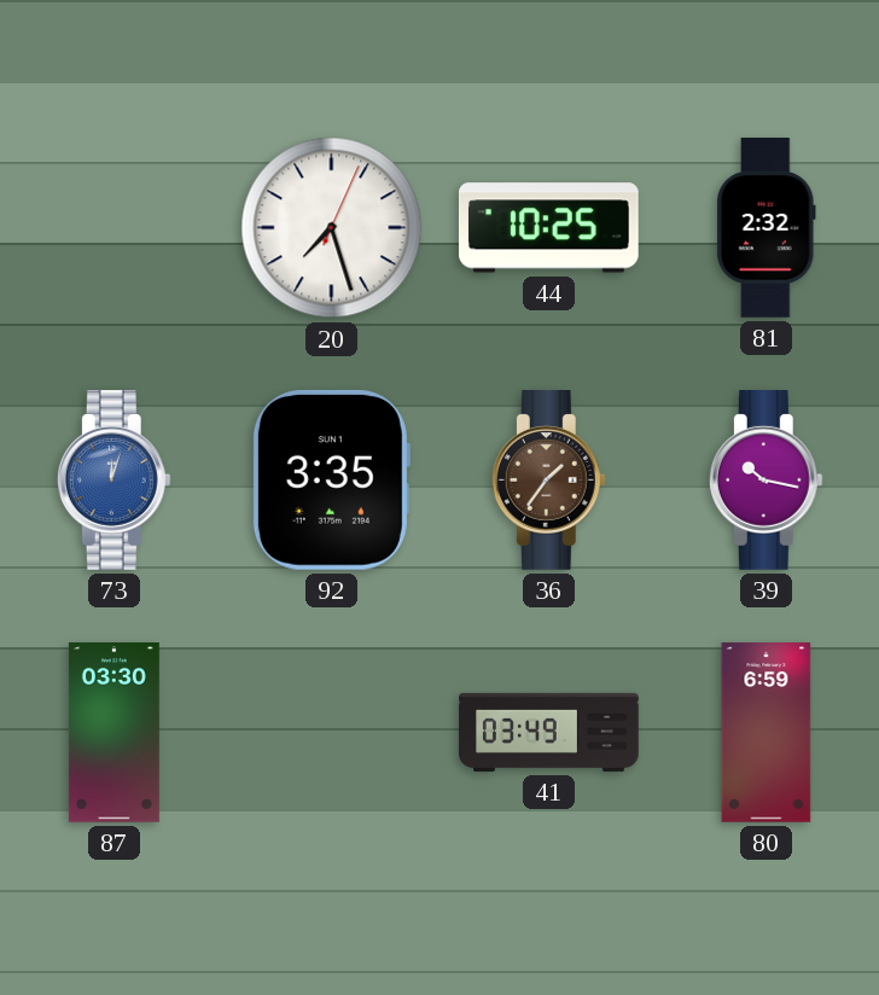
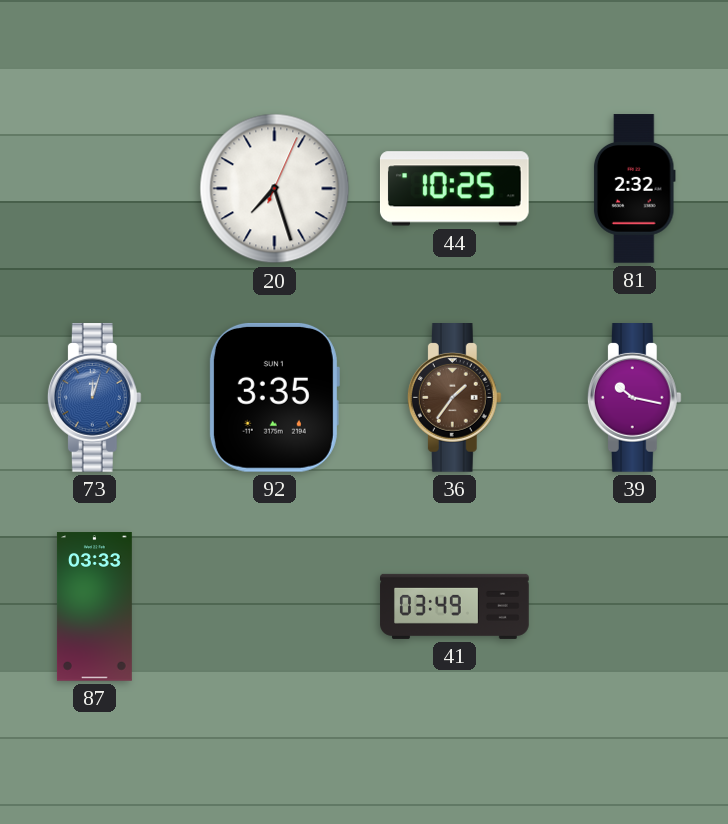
87: 03:30 -> 03:33 (94, 607)
80: 6:59 -> none (767, 733)
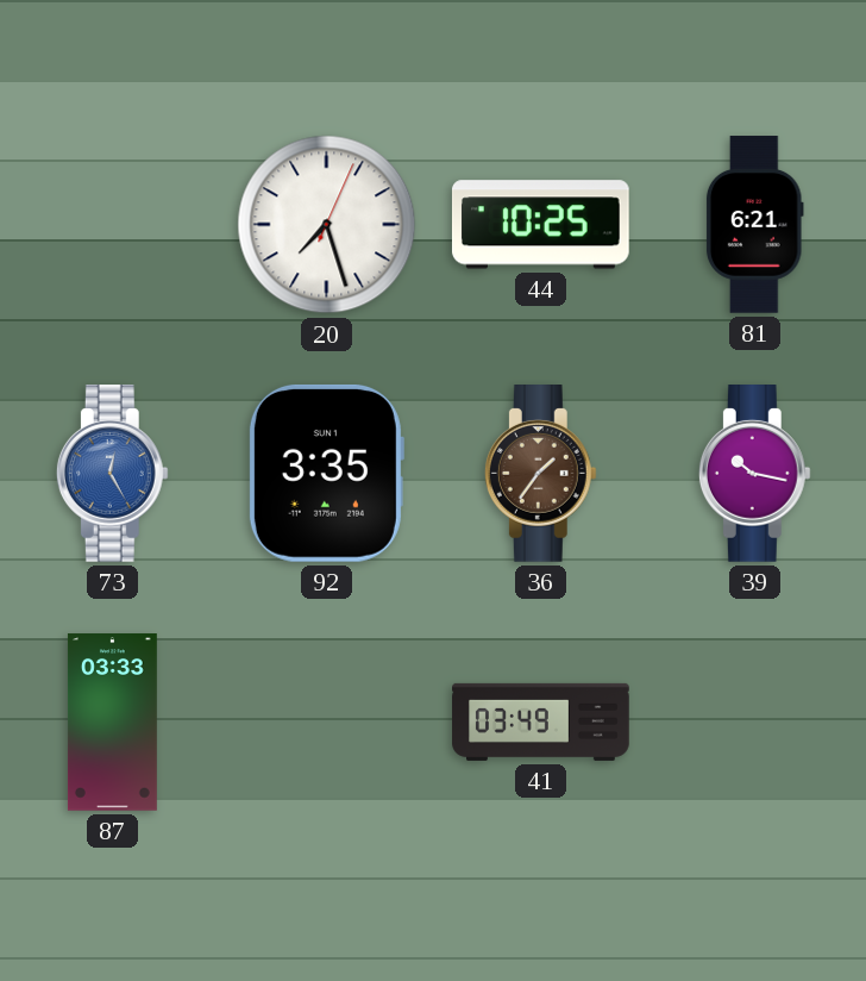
81: 2:32 -> 6:21 (754, 225)
73: 12:03 -> 12:25 (112, 474)
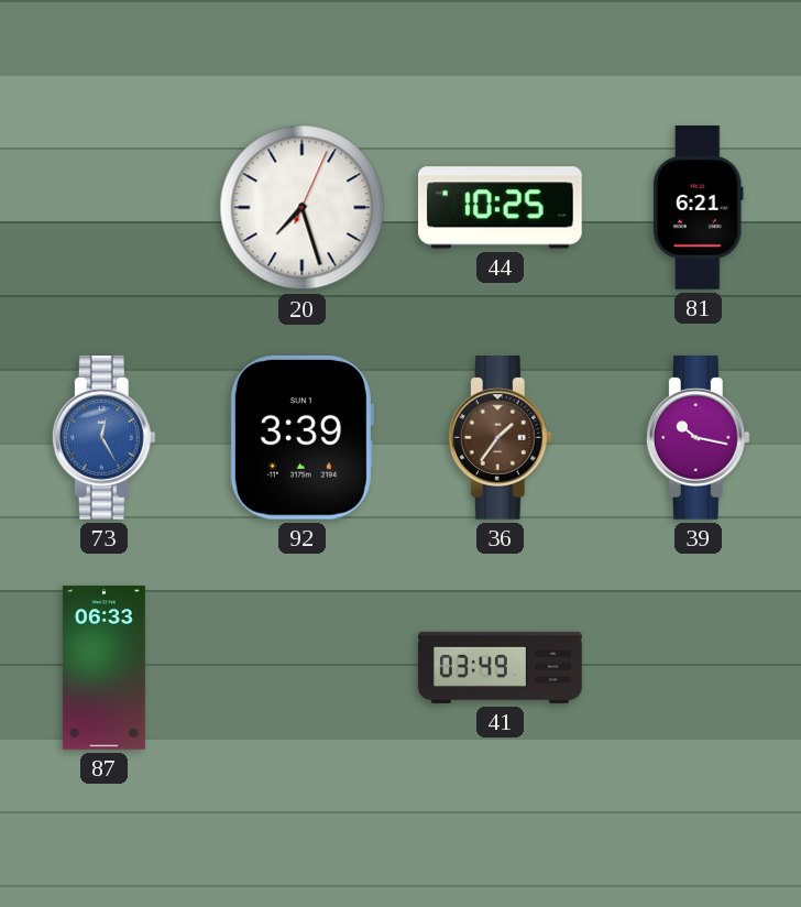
92: 3:35 -> 3:39 (301, 437)
87: 03:33 -> 06:33 (103, 668)
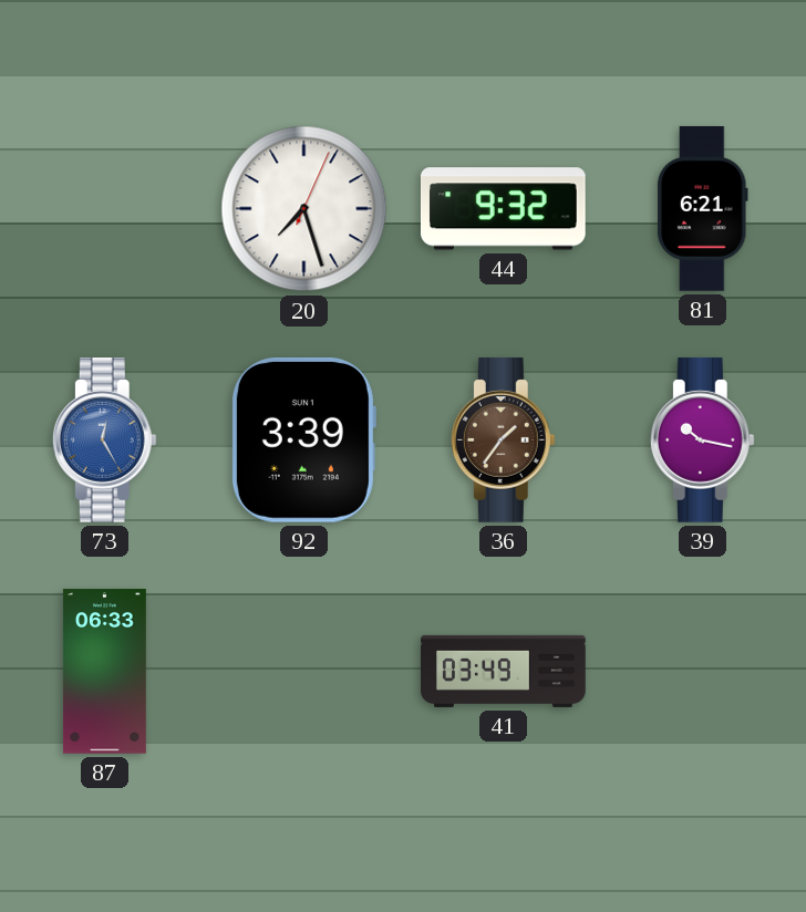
44: 10:25 -> 9:32 (503, 209)
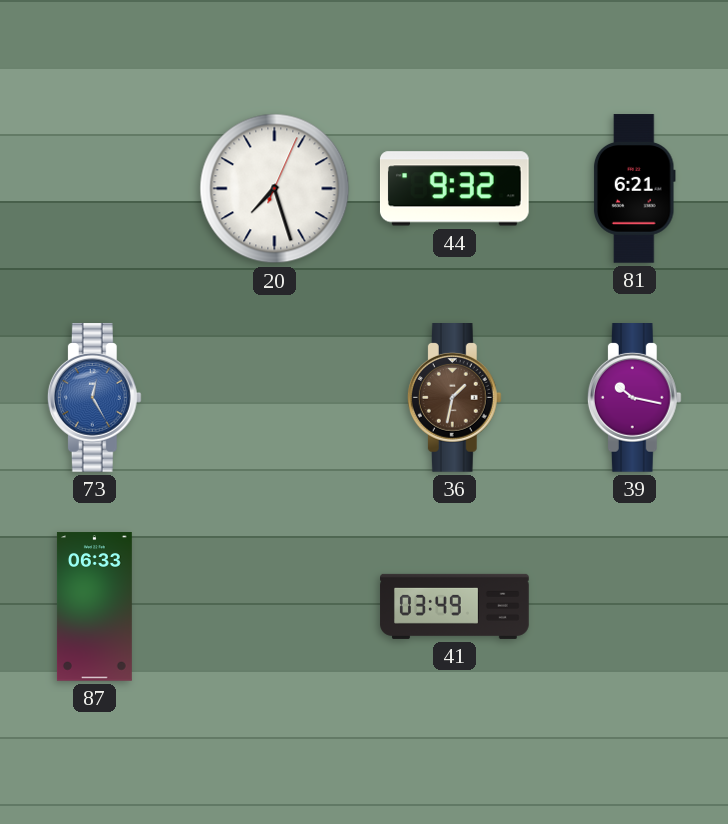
92: 3:39 -> none (303, 439)
36: 1:36 -> 1:32 (454, 398)
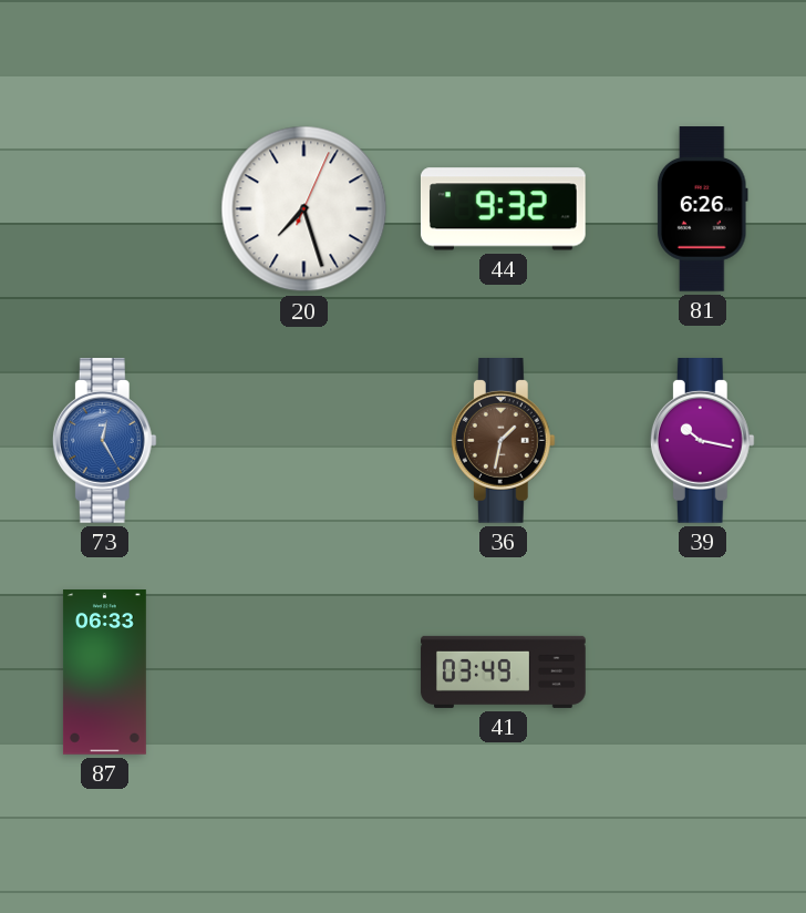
81: 6:21 -> 6:26 (702, 209)
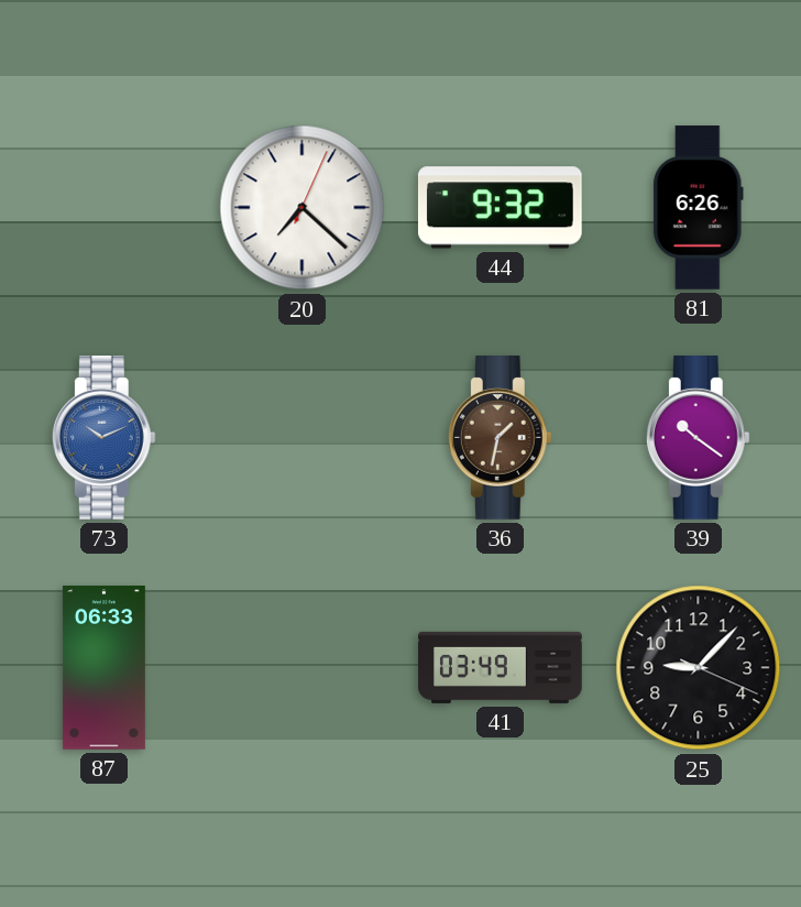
20: 7:27 -> 7:22 (303, 208)
73: 12:25 -> 10:11 (103, 438)
39: 10:17 -> 10:21 (698, 438)
25: none -> 9:07 (699, 668)
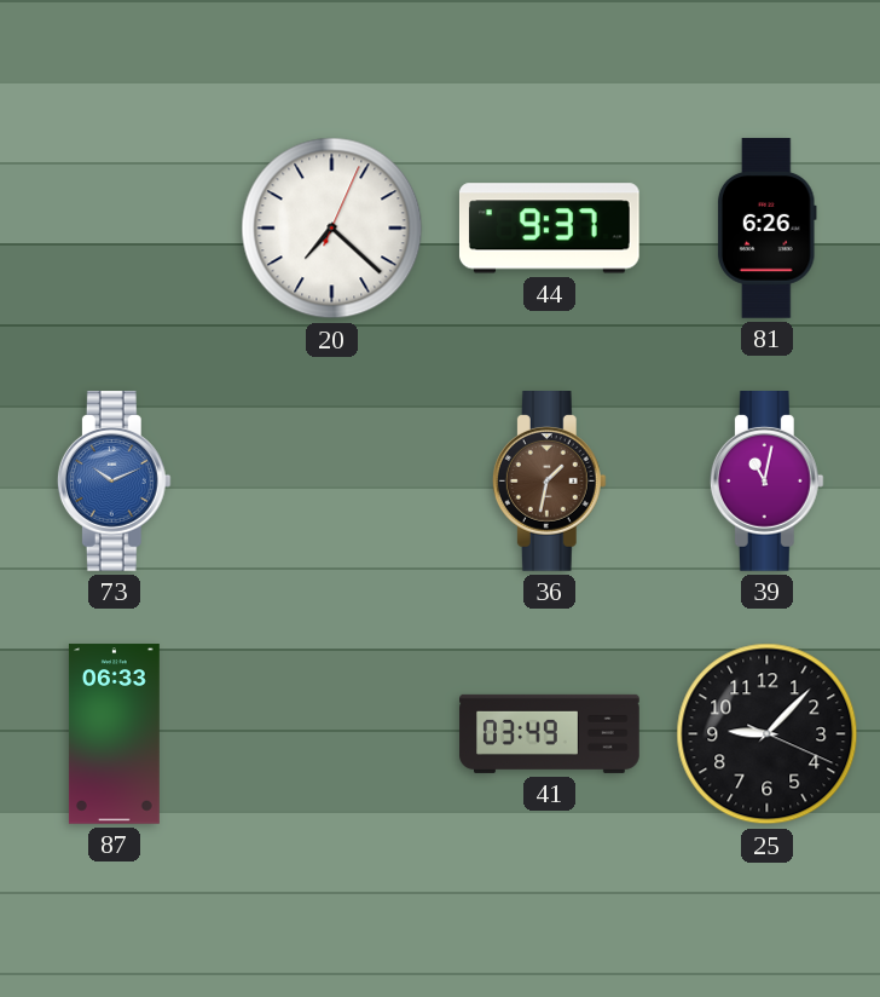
44: 9:32 -> 9:37 (549, 229)
39: 10:21 -> 11:02 (766, 482)
